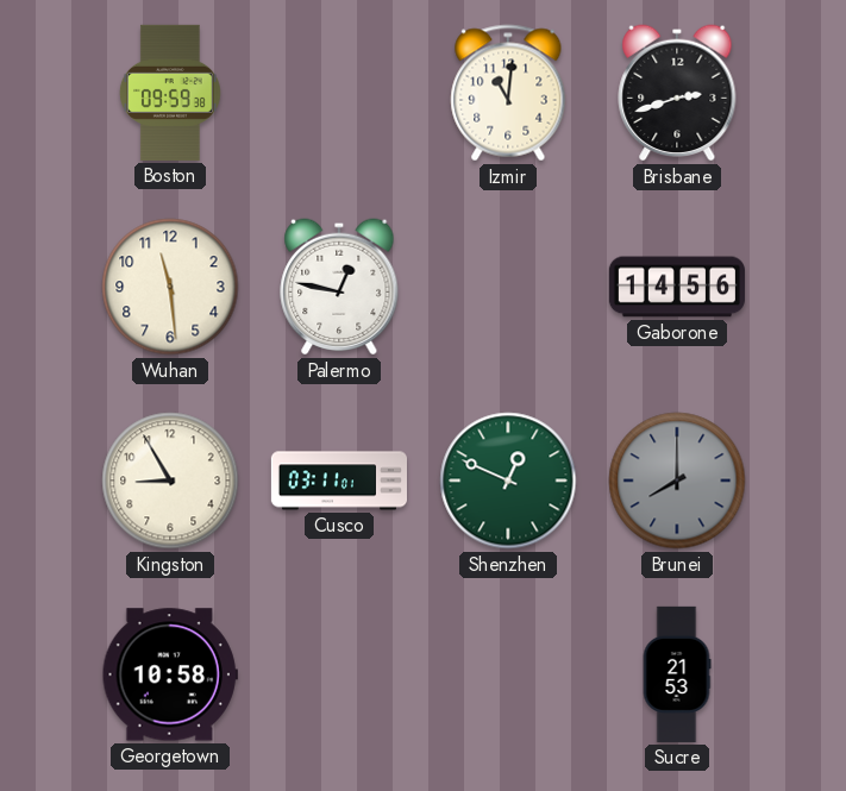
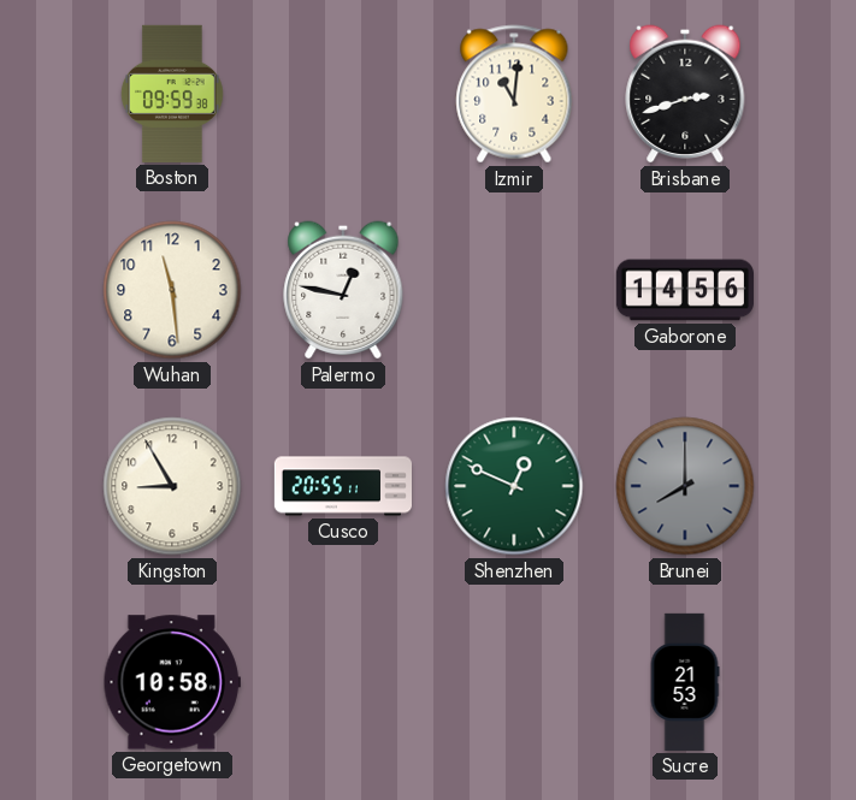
Cusco: 03:11 -> 20:55 (342, 486)
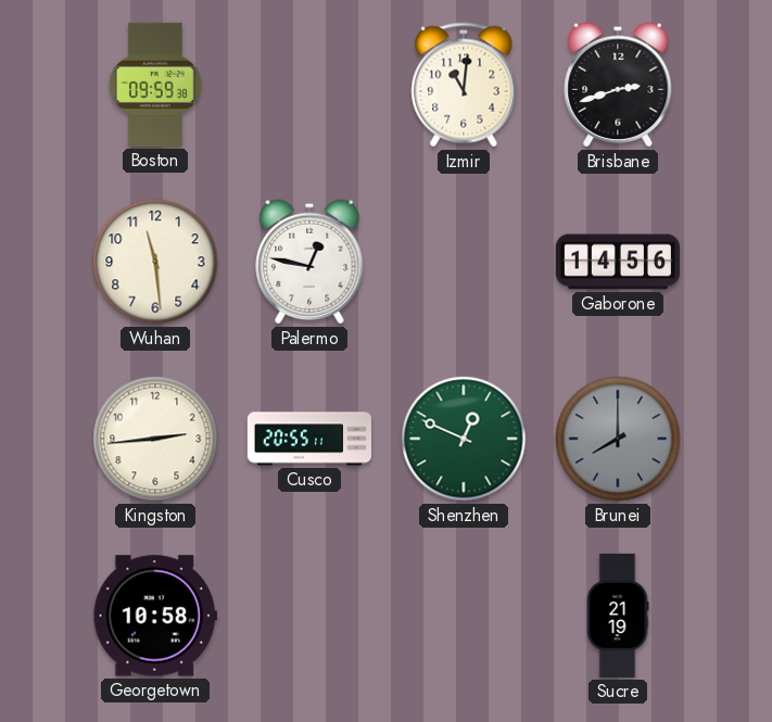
Kingston: 8:55 -> 2:44 (155, 439)
Sucre: 21:53 -> 21:19 (618, 616)
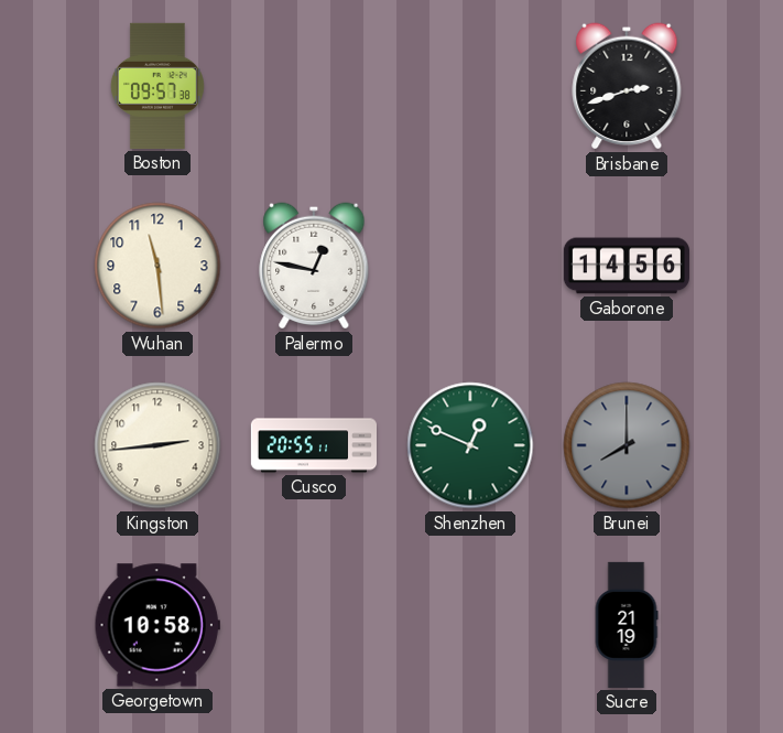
Boston: 09:59 -> 09:57 (157, 86)
Izmir: 11:01 -> none (464, 85)
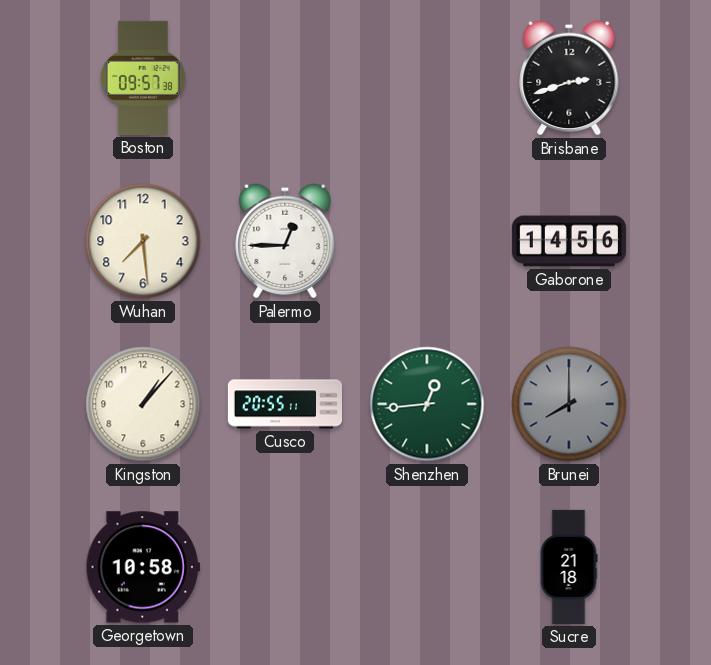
Wuhan: 11:29 -> 7:29 (143, 241)
Palermo: 12:47 -> 12:45 (285, 241)
Kingston: 2:44 -> 1:07 (143, 404)
Shenzhen: 12:49 -> 12:44 (427, 404)
Sucre: 21:19 -> 21:18 (569, 567)
